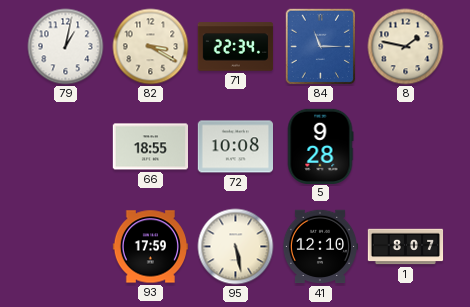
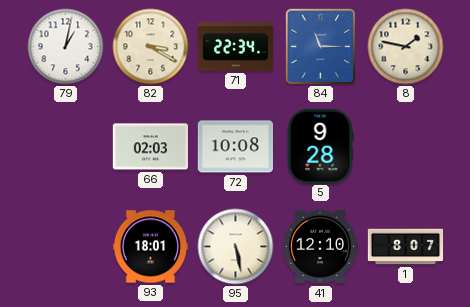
66: 18:55 -> 02:03 (150, 147)
93: 17:59 -> 18:01 (150, 247)
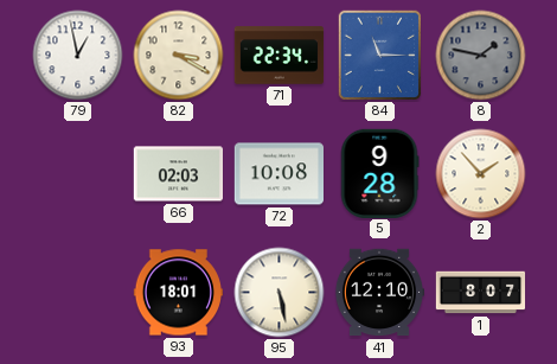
79: 1:02 -> 12:58 (78, 56)
8 dial: cream -> grey (481, 56)
2: none -> 1:53 (481, 174)
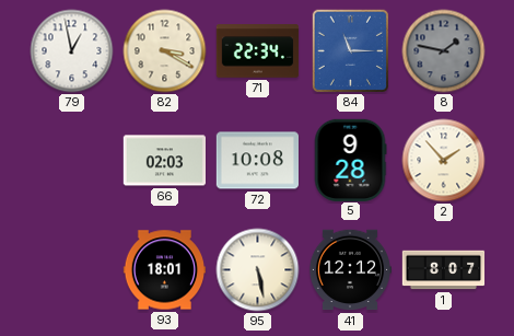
41: 12:10 -> 12:12 (349, 270)
